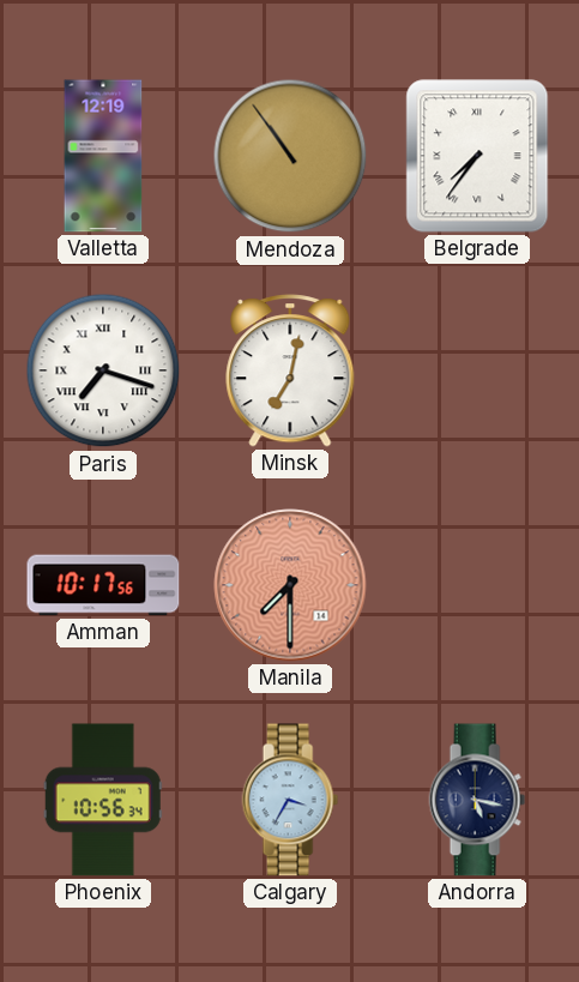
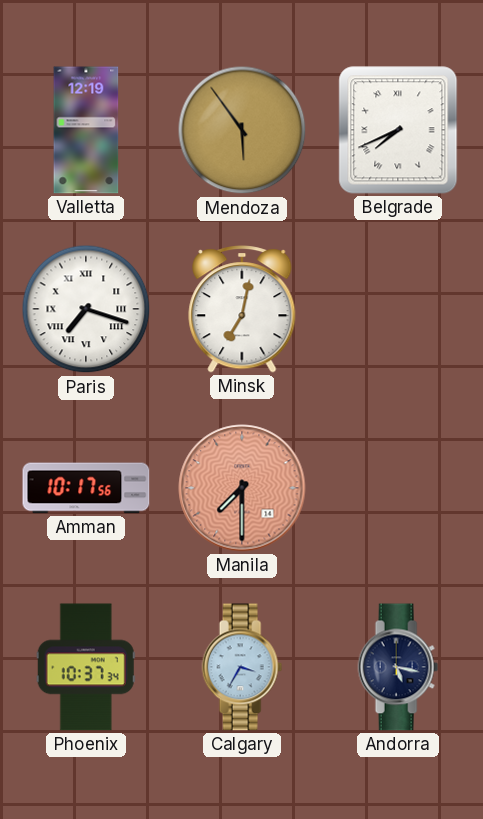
Mendoza: 10:54 -> 5:54 (242, 130)
Belgrade: 7:36 -> 7:41 (398, 130)
Phoenix: 10:56 -> 10:37 (86, 667)
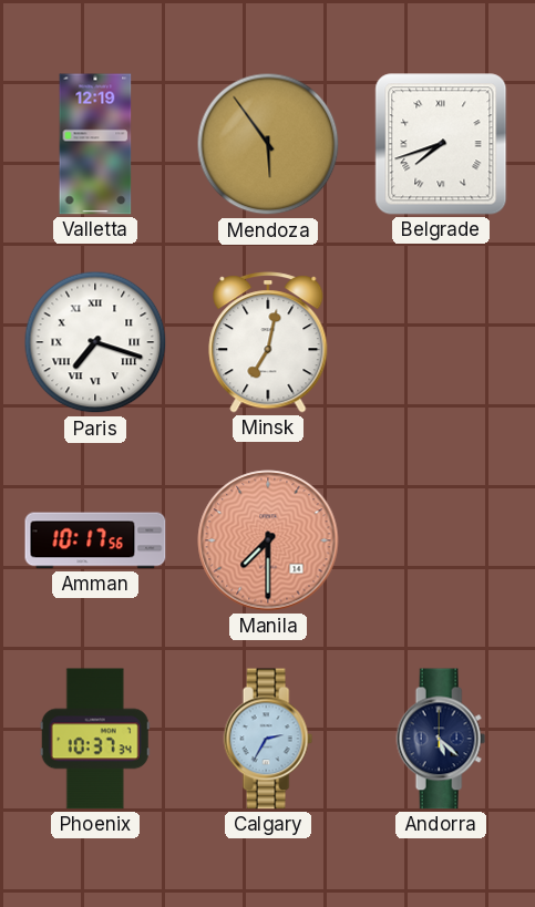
Belgrade: 7:41 -> 7:42 (441, 144)
Calgary: 3:35 -> 2:35 (268, 739)
Andorra: 5:17 -> 5:22 (441, 739)
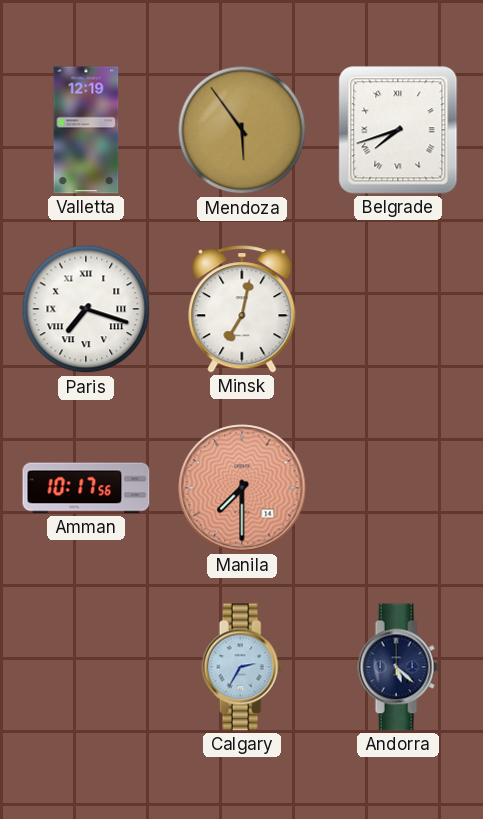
Phoenix: 10:37 -> none (95, 739)
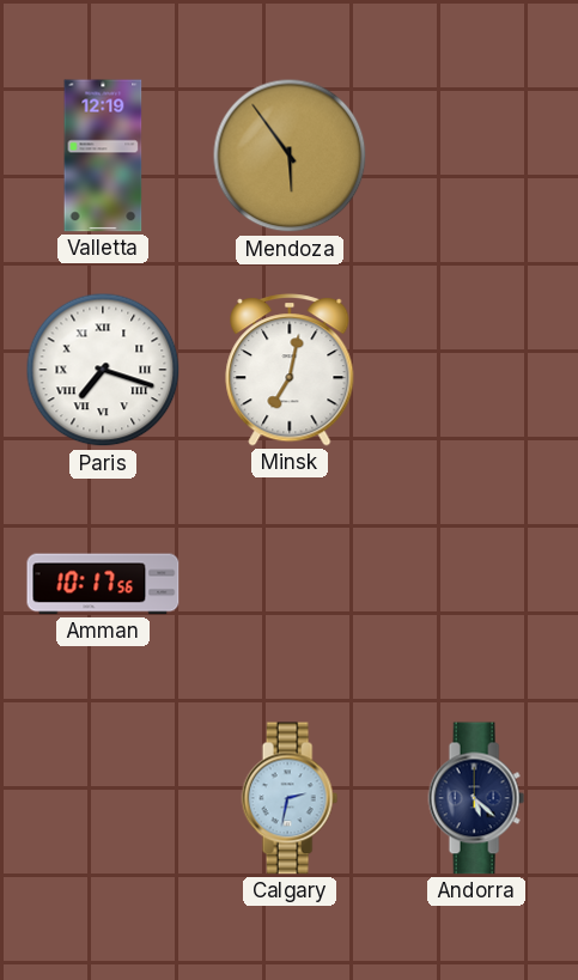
Belgrade: 7:42 -> none (398, 130)
Manila: 7:30 -> none (242, 488)
Calgary: 2:35 -> 2:32 (290, 798)
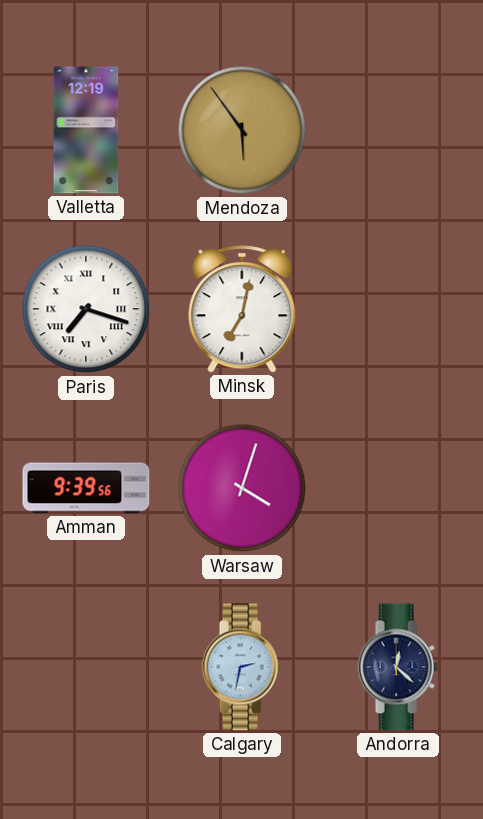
Amman: 10:17 -> 9:39 (86, 488)
Warsaw: none -> 4:03 (242, 488)
Andorra: 5:22 -> 12:22 (398, 667)
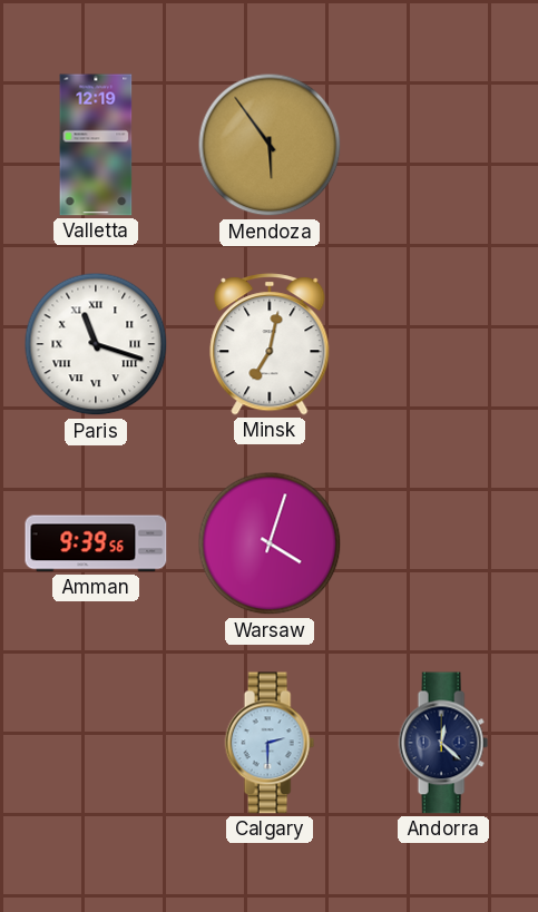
Paris: 7:18 -> 11:18 (96, 344)
Calgary: 2:32 -> 2:30 (270, 743)
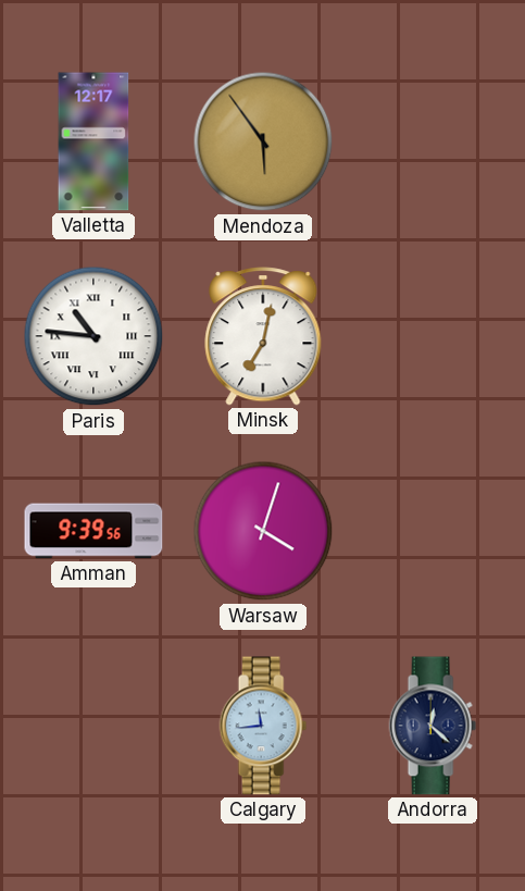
Valletta: 12:19 -> 12:17 (93, 141)
Paris: 11:18 -> 10:46 (93, 336)
Calgary: 2:30 -> 11:44 (263, 726)
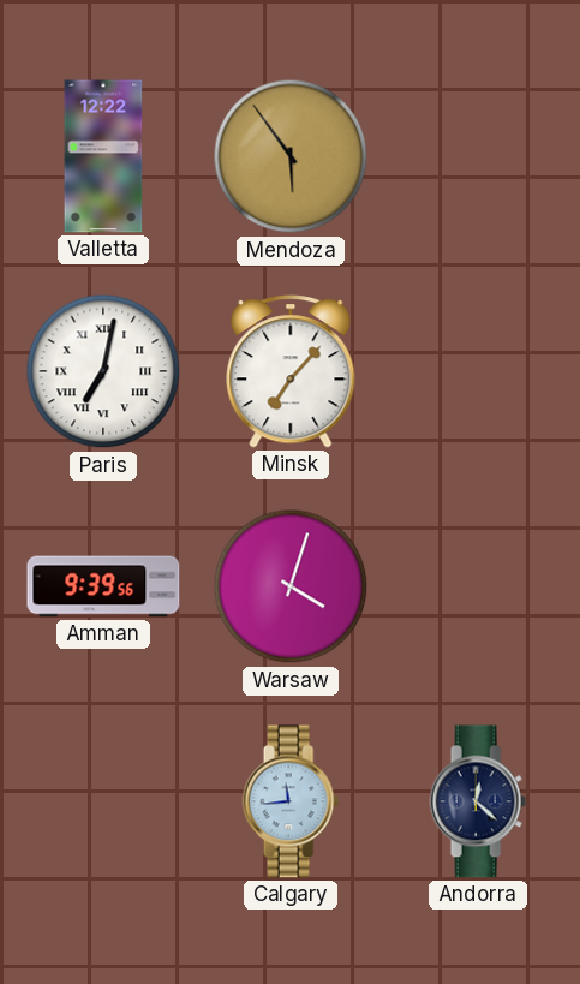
Valletta: 12:17 -> 12:22 (103, 156)
Paris: 10:46 -> 7:02 (103, 371)
Minsk: 7:02 -> 7:07 (291, 371)
